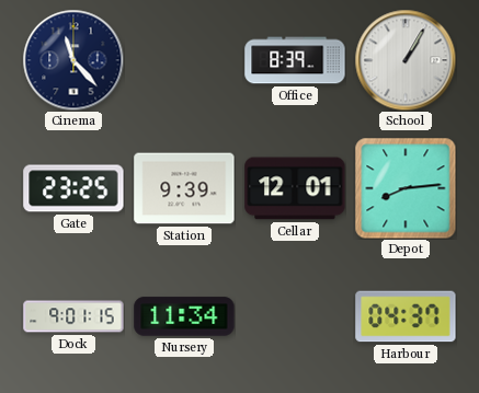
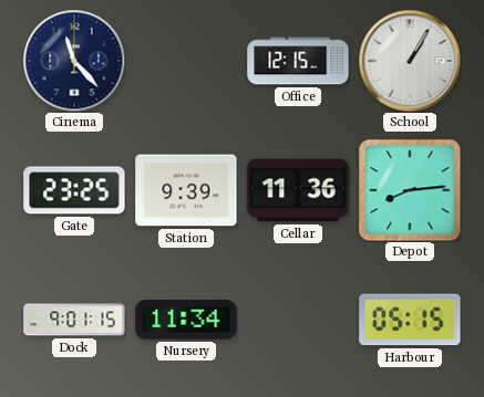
Office: 8:39 -> 12:15 (298, 61)
Cellar: 12:01 -> 11:36 (298, 190)
Harbour: 04:37 -> 05:15 (410, 320)
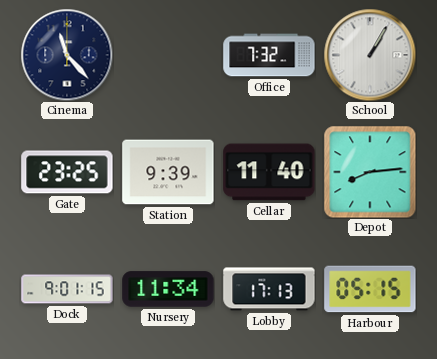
Office: 12:15 -> 7:32 (269, 55)
Cellar: 11:36 -> 11:40 (269, 172)
Lobby: none -> 17:13 (269, 289)
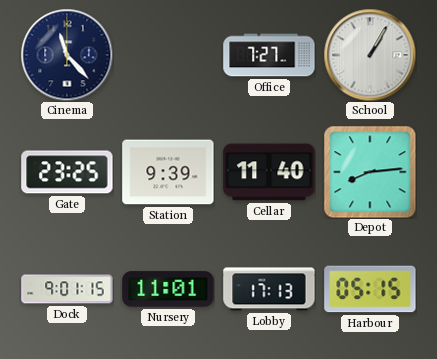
Office: 7:32 -> 7:27 (269, 55)
Nursery: 11:34 -> 11:01 (168, 289)
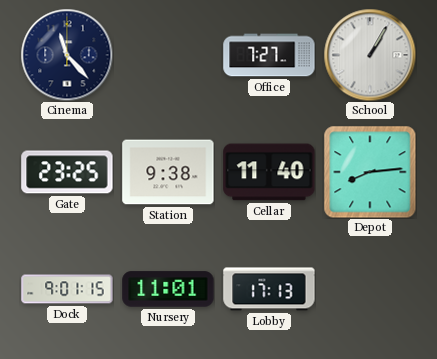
Station: 9:39 -> 9:38 (168, 172)
Harbour: 05:15 -> none (370, 289)
